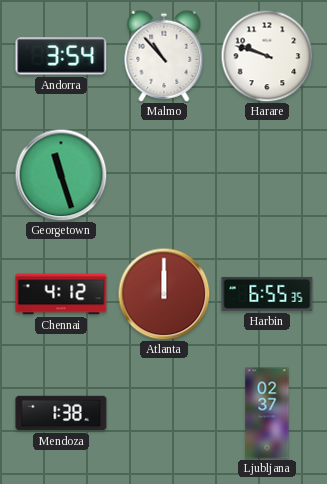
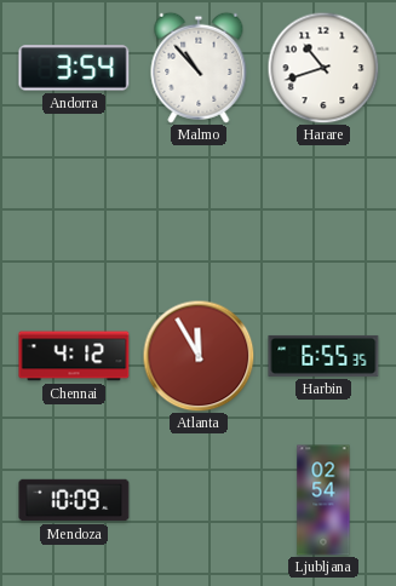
Harare: 9:48 -> 10:42 (323, 68)
Georgetown: 11:27 -> none (61, 175)
Atlanta: 12:00 -> 11:55 (199, 356)
Mendoza: 1:38 -> 10:09 (74, 500)
Ljubljana: 02:37 -> 02:54 (323, 500)
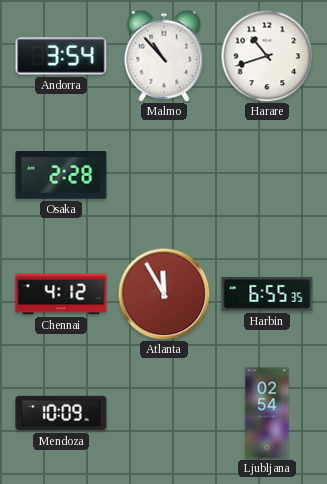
Osaka: none -> 2:28 (61, 175)
